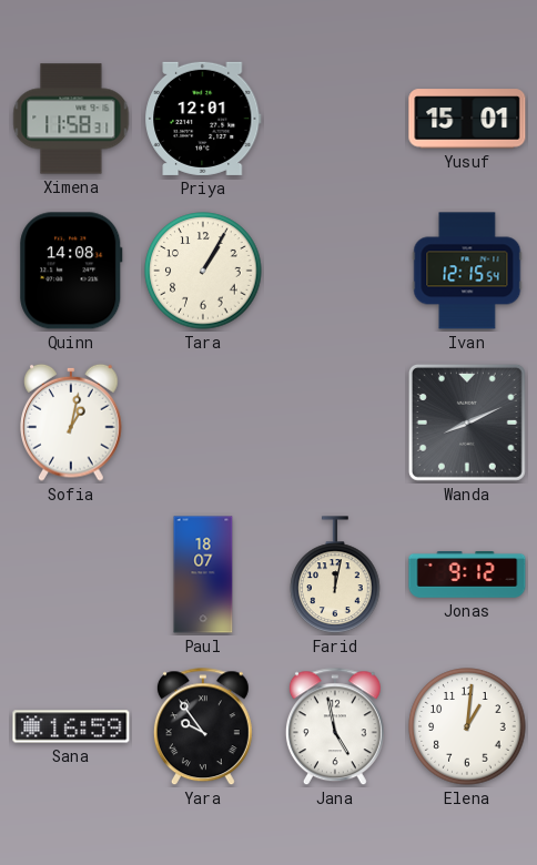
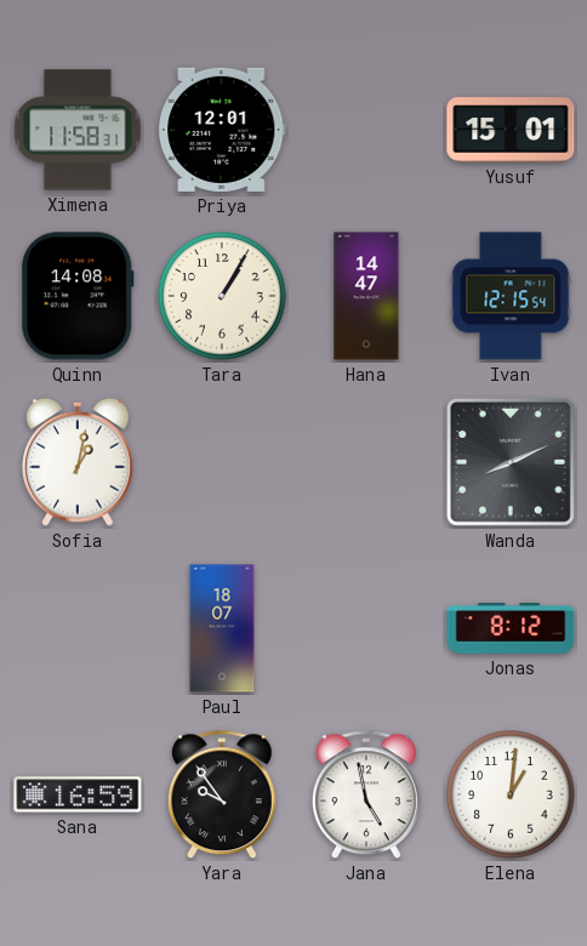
Hana: none -> 14:47 (366, 296)
Farid: 12:02 -> none (335, 574)
Jonas: 9:12 -> 8:12 (511, 629)
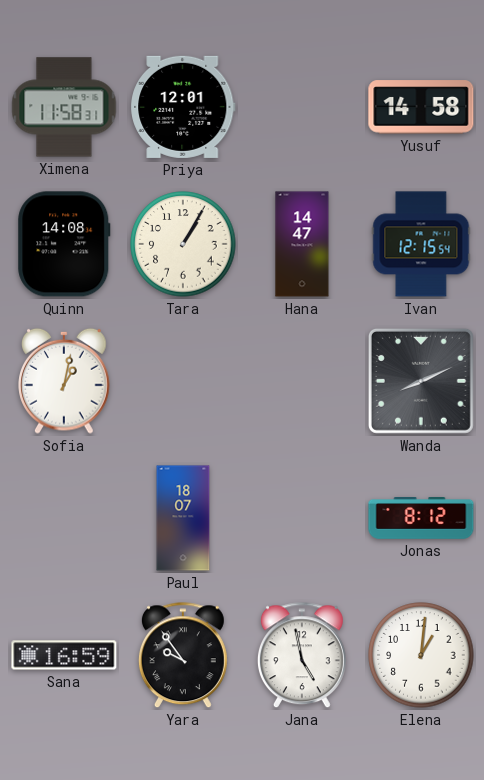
Yusuf: 15:01 -> 14:58 (421, 107)
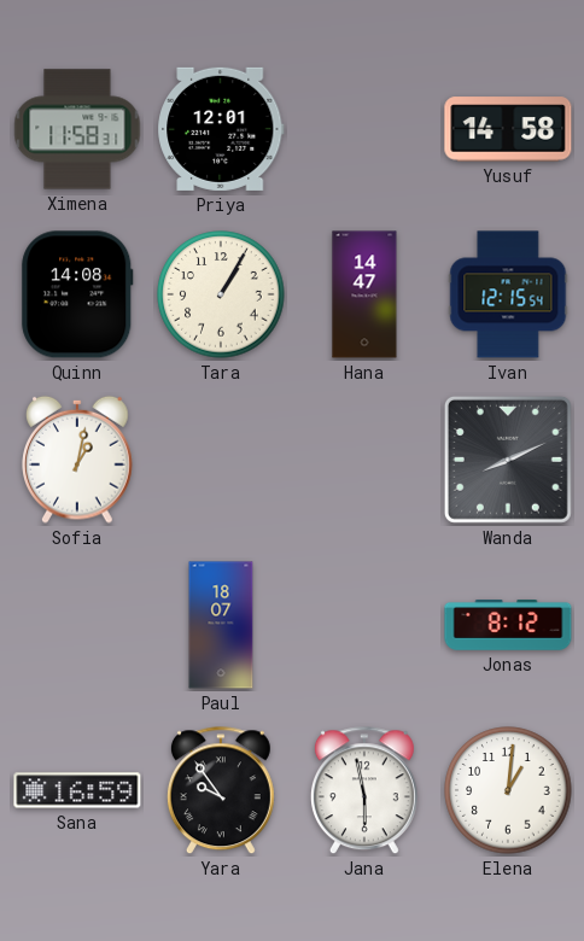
Jana: 4:58 -> 5:58 (364, 791)
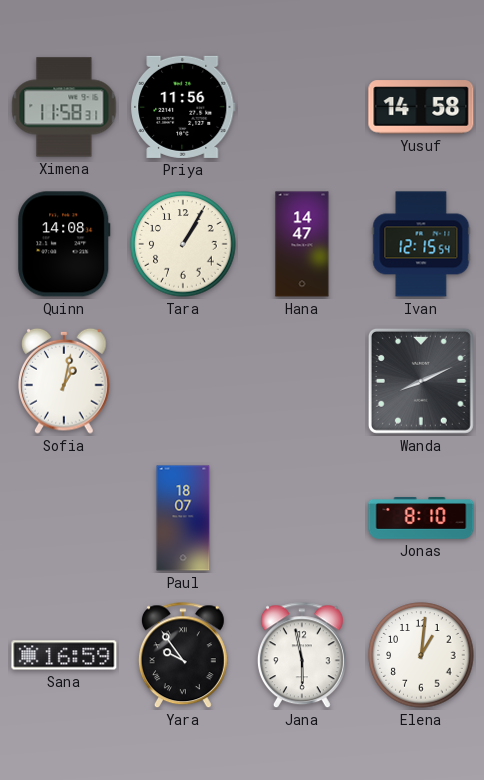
Priya: 12:01 -> 11:56 (183, 107)
Jonas: 8:12 -> 8:10 (421, 519)
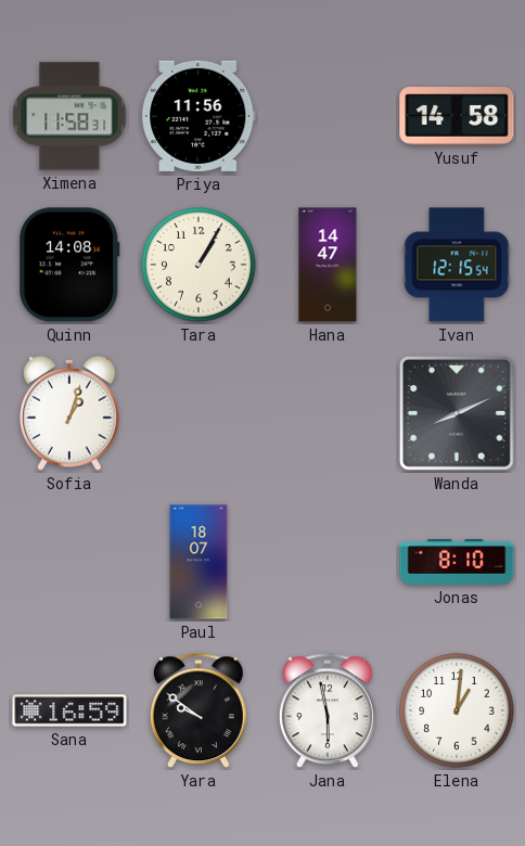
Sofia: 1:02 -> 1:03 (69, 413)
Yara: 9:54 -> 9:51 (199, 712)
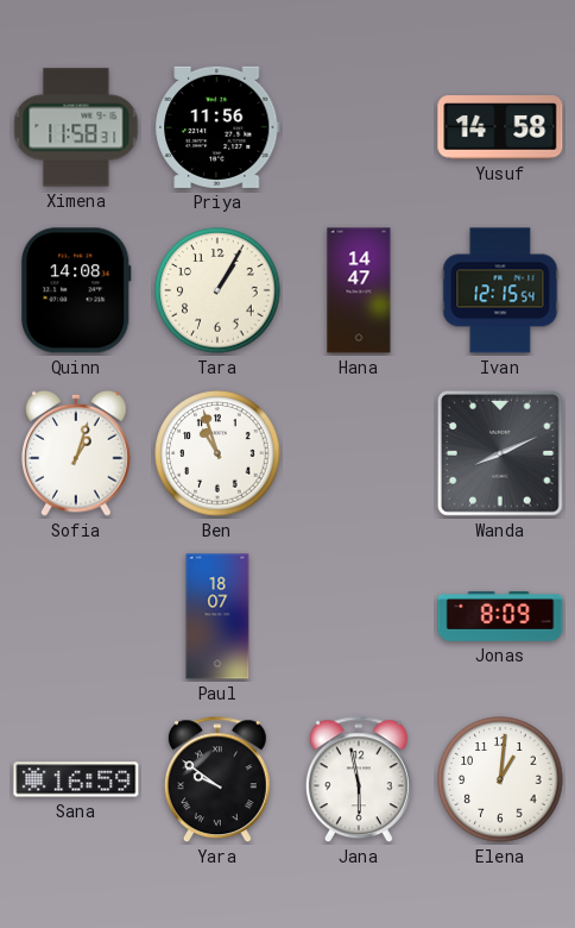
Ben: none -> 10:57 (217, 453)
Jonas: 8:10 -> 8:09 (500, 617)
